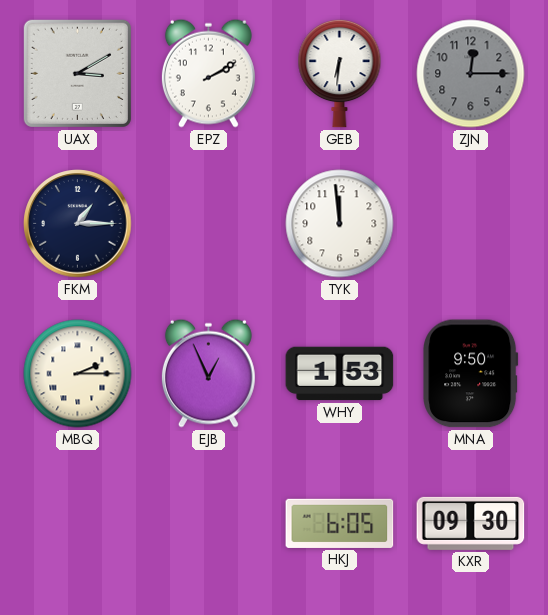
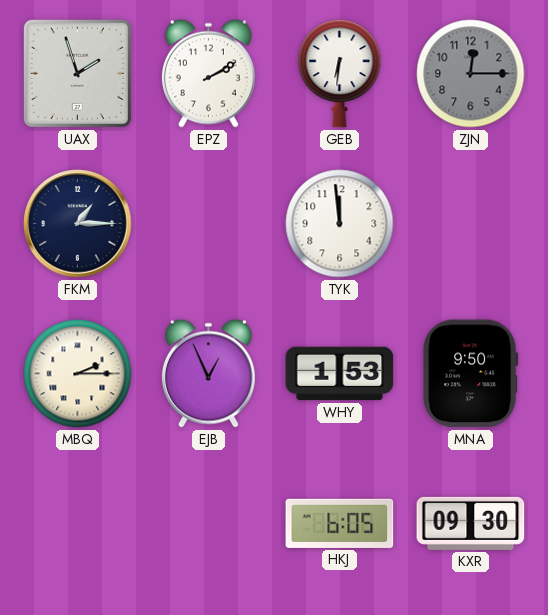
UAX: 3:10 -> 1:57 (77, 73)
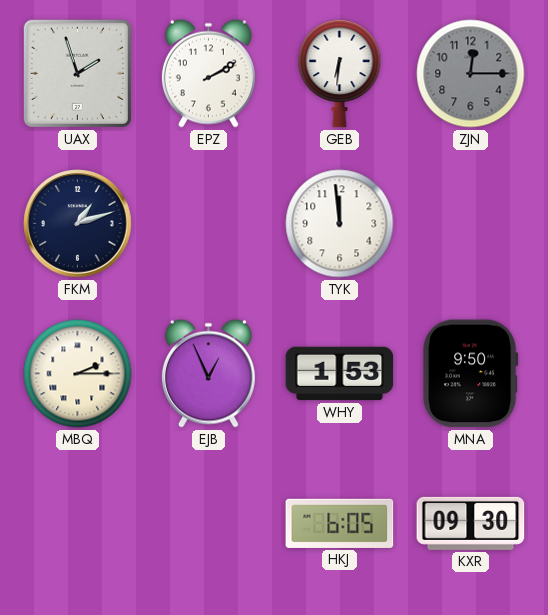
FKM: 1:15 -> 1:12 (78, 224)
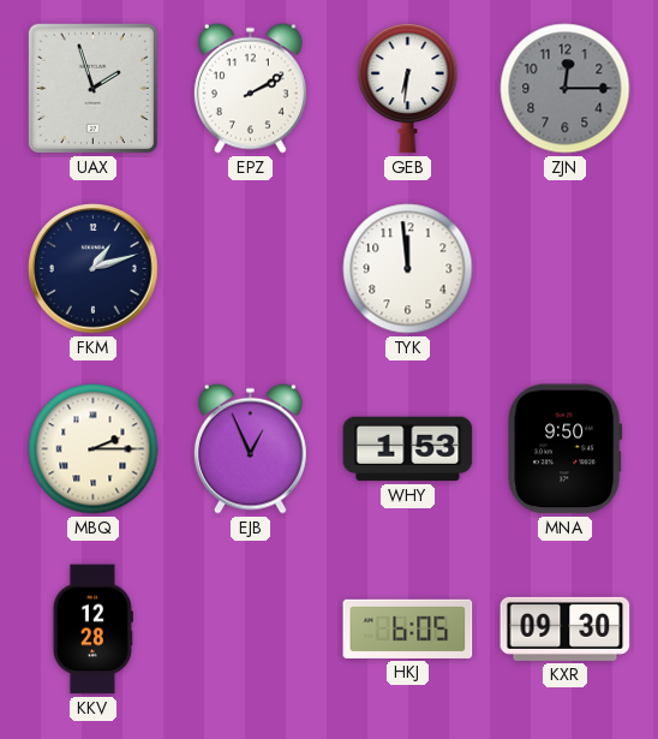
KKV: none -> 12:28 (92, 630)
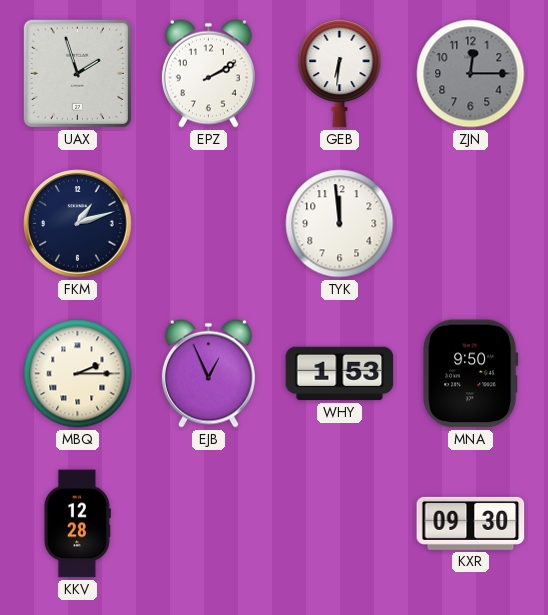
HKJ: 6:05 -> none (408, 628)
